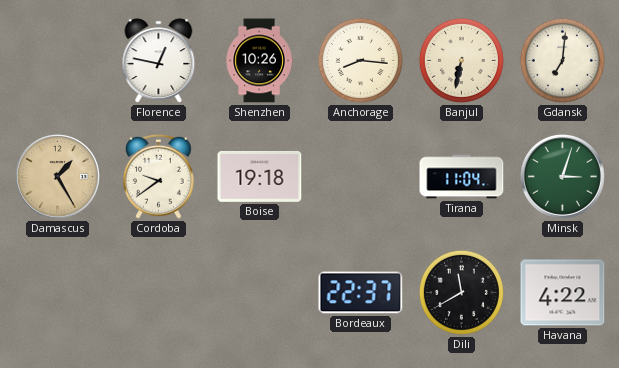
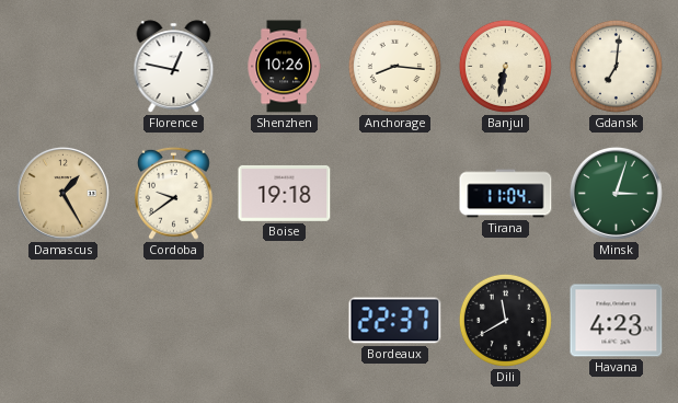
Havana: 4:22 -> 4:23 (617, 321)
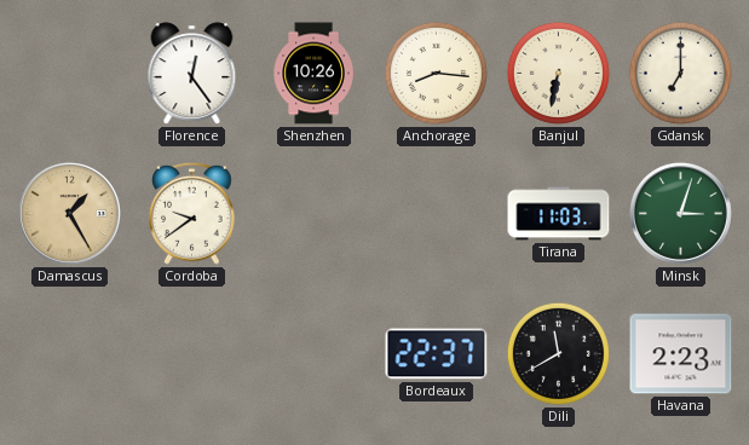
Florence: 12:47 -> 12:24 (192, 74)
Gdansk: 7:01 -> 7:00 (680, 73)
Boise: 19:18 -> none (285, 193)
Tirana: 11:04 -> 11:03 (559, 214)
Havana: 4:23 -> 2:23 (681, 354)
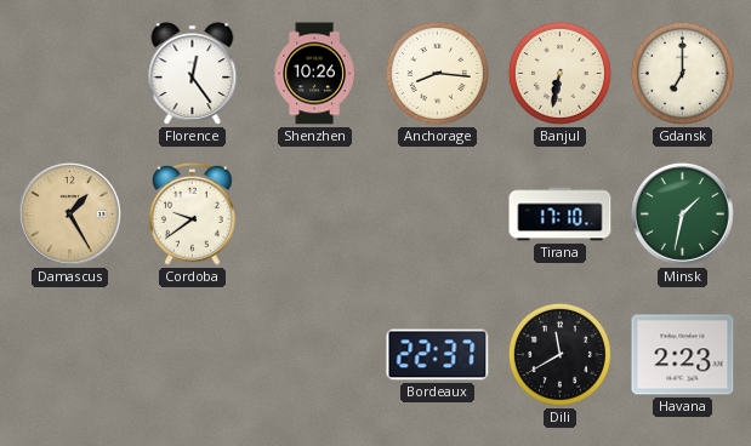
Tirana: 11:03 -> 17:10 (561, 215)
Minsk: 3:03 -> 1:32 (682, 213)
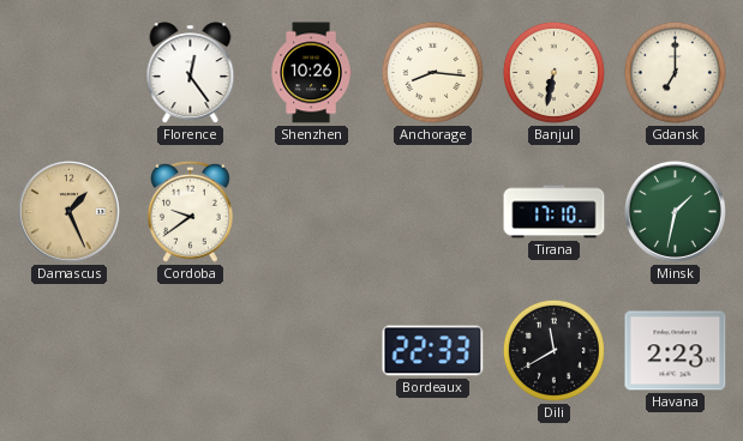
Damascus: 1:25 -> 1:26 (68, 211)
Bordeaux: 22:37 -> 22:33 (433, 351)
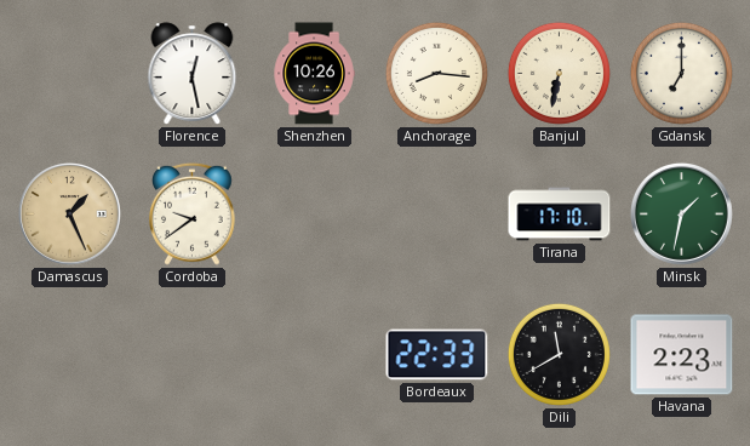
Florence: 12:24 -> 12:28 (193, 74)
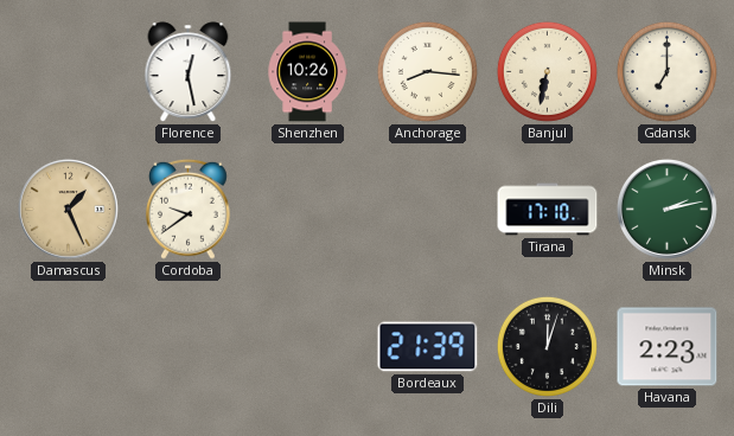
Minsk: 1:32 -> 2:13 (666, 209)
Bordeaux: 22:33 -> 21:39 (428, 347)
Dili: 11:40 -> 12:03 (547, 346)
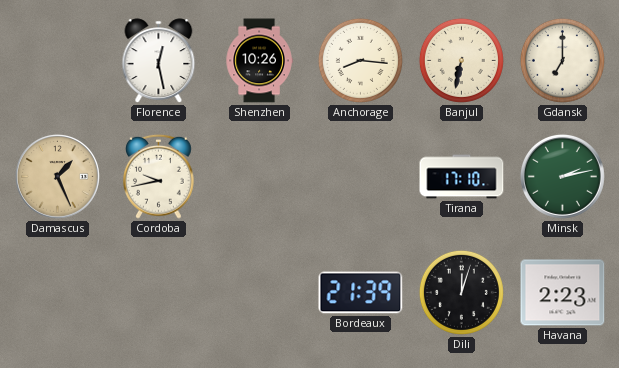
Cordoba: 9:39 -> 9:43 (159, 176)
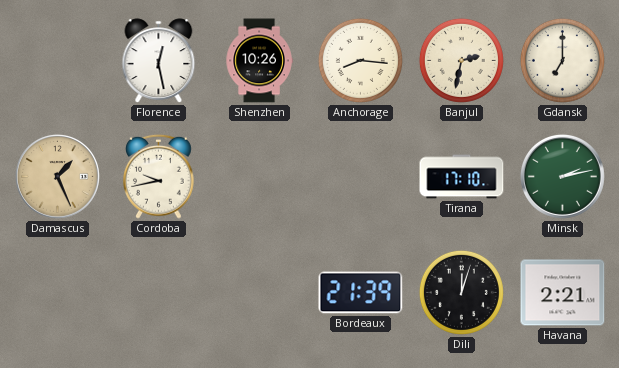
Banjul: 6:32 -> 2:32 (461, 60)
Havana: 2:23 -> 2:21 (563, 293)
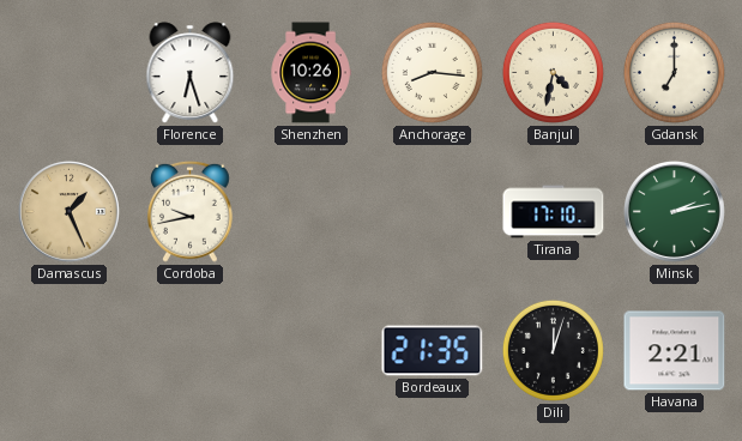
Florence: 12:28 -> 6:27 (191, 73)
Banjul: 2:32 -> 4:32 (553, 72)
Bordeaux: 21:39 -> 21:35 (433, 351)
